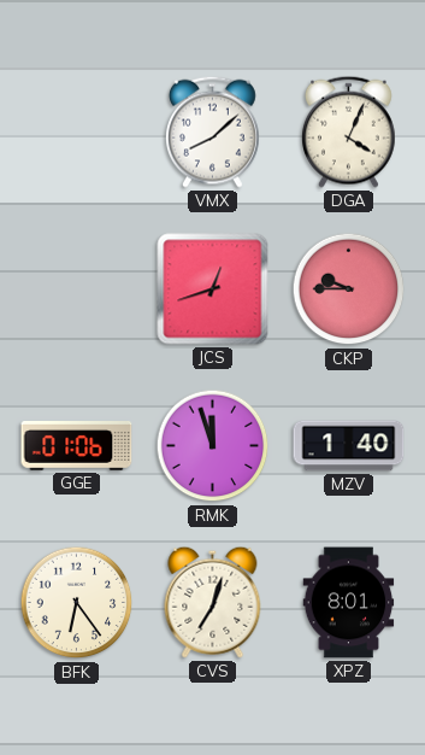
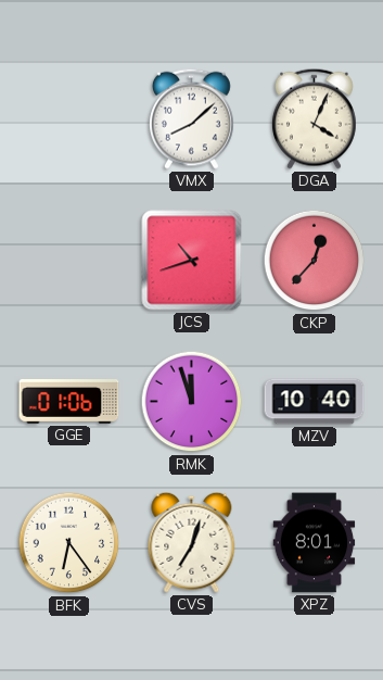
JCS: 12:42 -> 10:42 (192, 261)
CKP: 9:45 -> 12:37 (315, 261)
MZV: 1:40 -> 10:40 (315, 402)
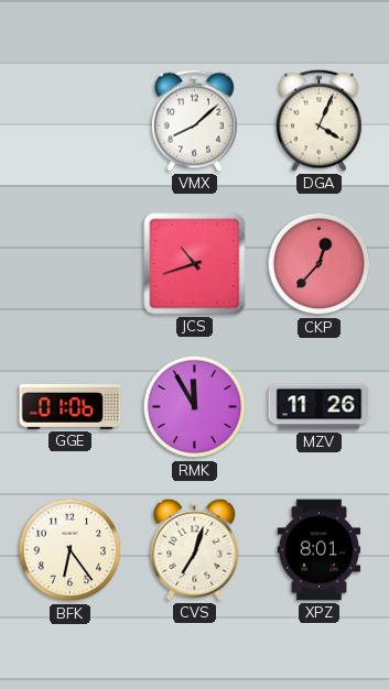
RMK: 11:57 -> 11:55 (195, 407)
MZV: 10:40 -> 11:26 (320, 407)
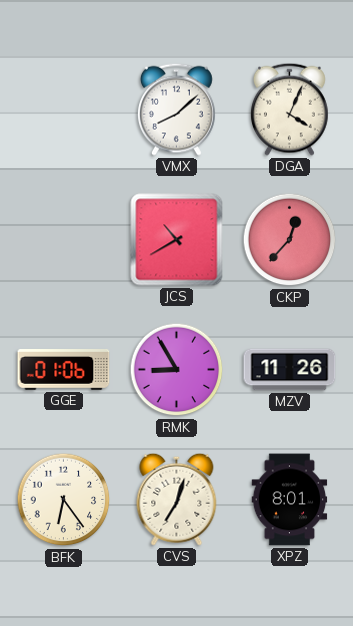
JCS: 10:42 -> 10:40 (177, 240)
RMK: 11:55 -> 8:55 (177, 370)
